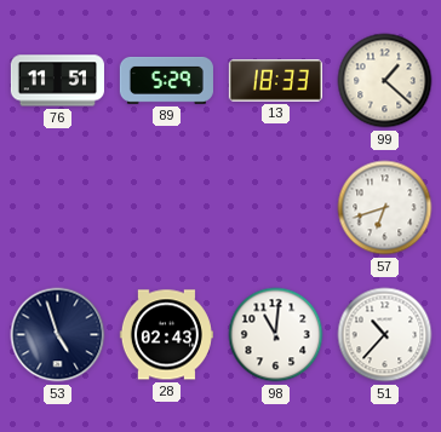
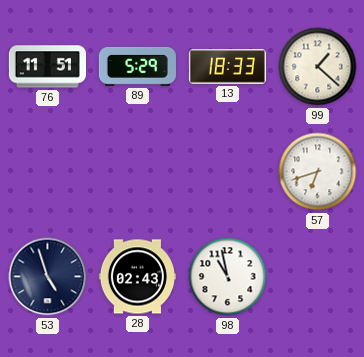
98: 11:01 -> 10:58 (228, 277)
51: 10:37 -> none (385, 335)
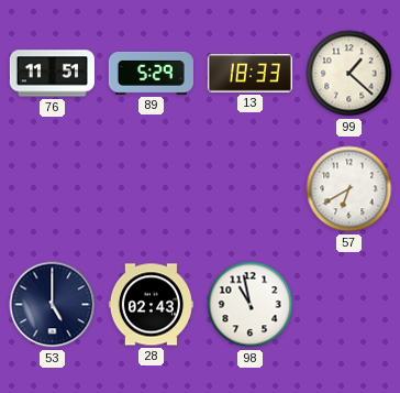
57: 6:42 -> 6:40 (349, 189)
53: 4:57 -> 5:00 (53, 305)
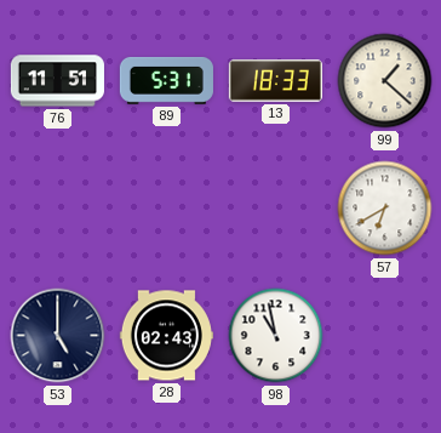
89: 5:29 -> 5:31 (166, 80)
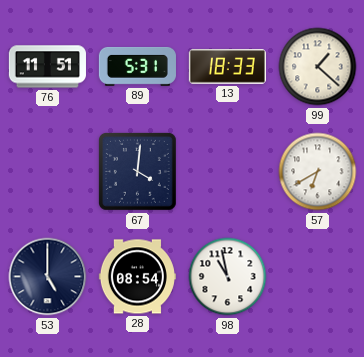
67: none -> 4:01 (137, 171)
28: 02:43 -> 08:54 (137, 277)
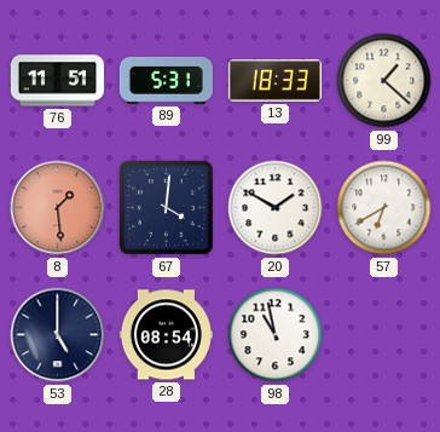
8: none -> 1:29 (58, 208)
20: none -> 1:50 (276, 208)
